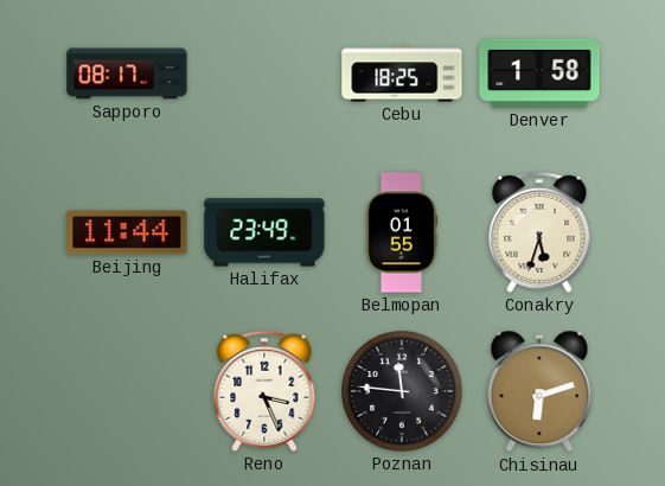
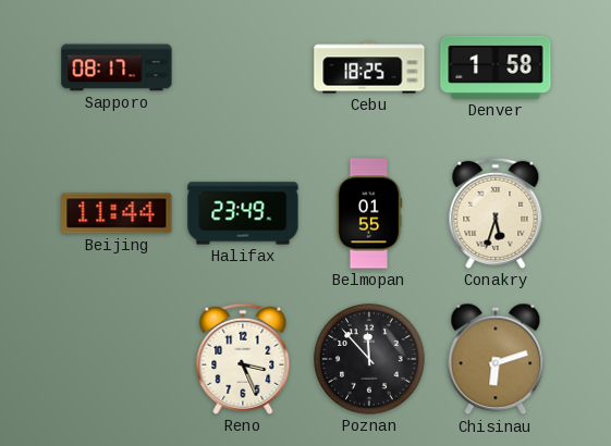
Poznan: 11:46 -> 11:53 (369, 359)
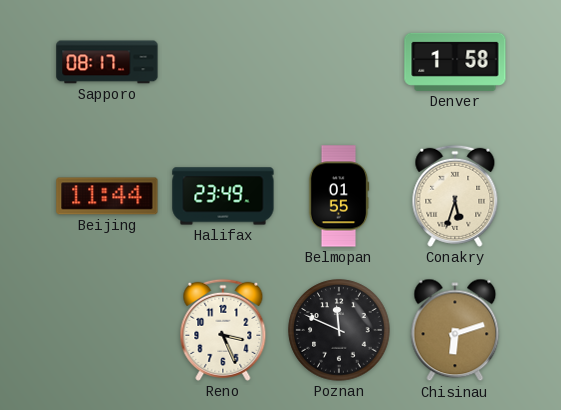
Cebu: 18:25 -> none (369, 67)
Poznan: 11:53 -> 11:49 (339, 330)
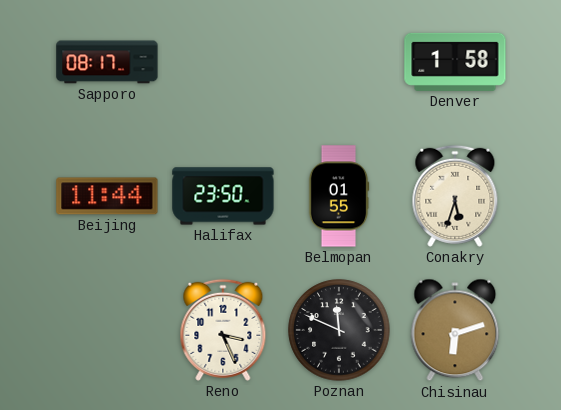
Halifax: 23:49 -> 23:50 (223, 196)
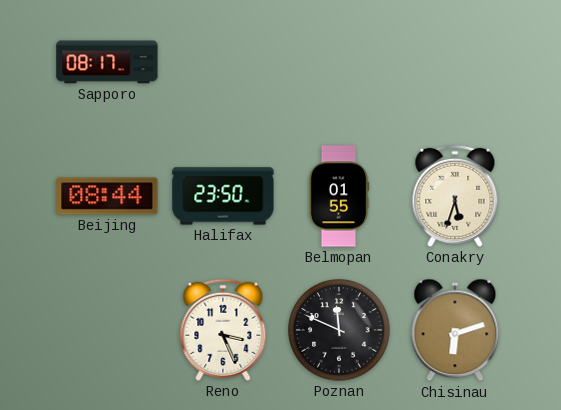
Denver: 1:58 -> none (455, 62)
Beijing: 11:44 -> 08:44 (107, 196)
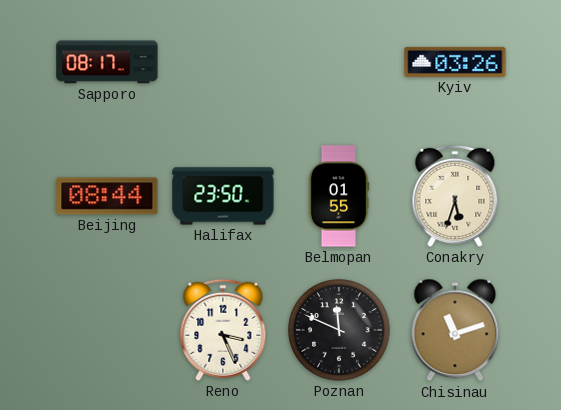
Kyiv: none -> 03:26 (455, 62)
Chisinau: 6:12 -> 11:12 (455, 330)
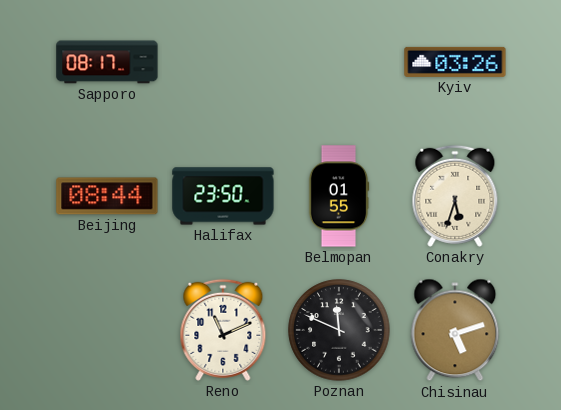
Reno: 3:26 -> 11:11 (223, 330)
Chisinau: 11:12 -> 5:12 (455, 330)
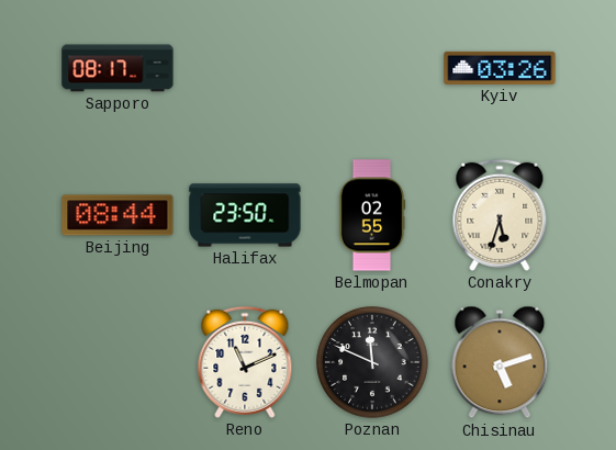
Belmopan: 01:55 -> 02:55 (372, 215)
